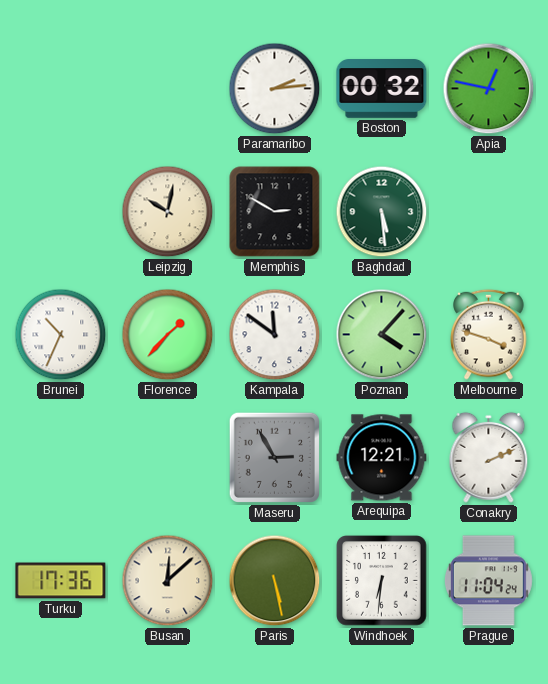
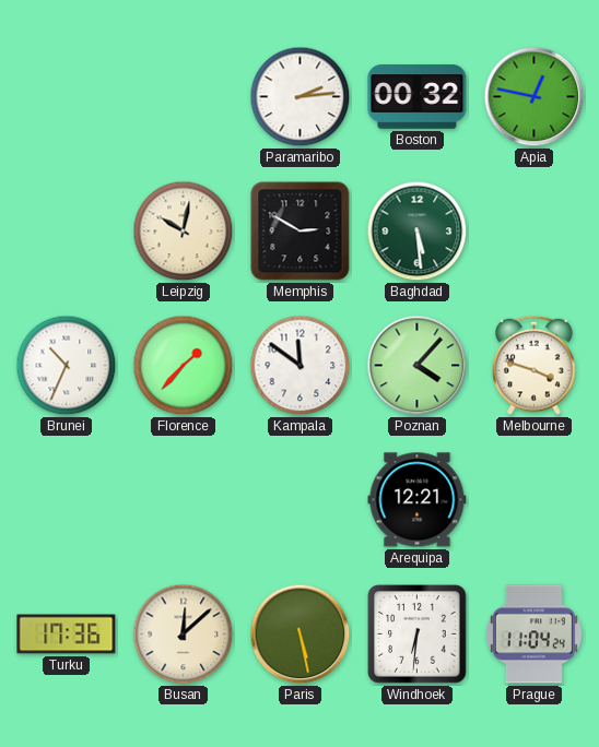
Maseru: 2:55 -> none (274, 457)
Conakry: 2:11 -> none (489, 457)
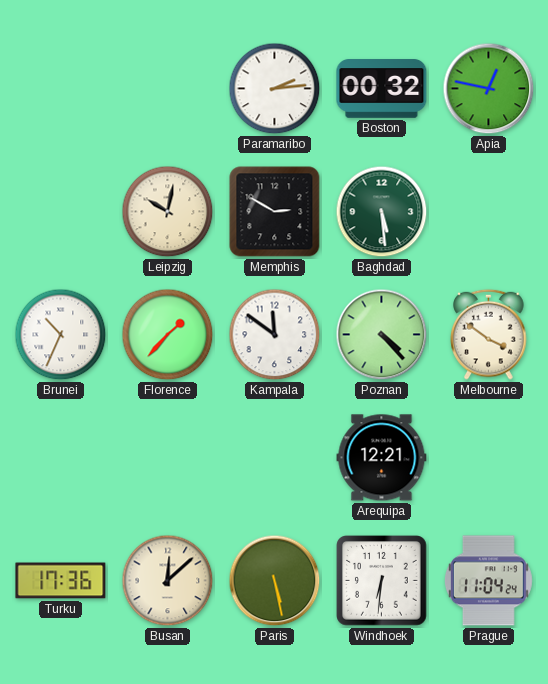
Poznan: 4:07 -> 4:23 (382, 335)
Melbourne: 3:48 -> 3:51 (489, 334)
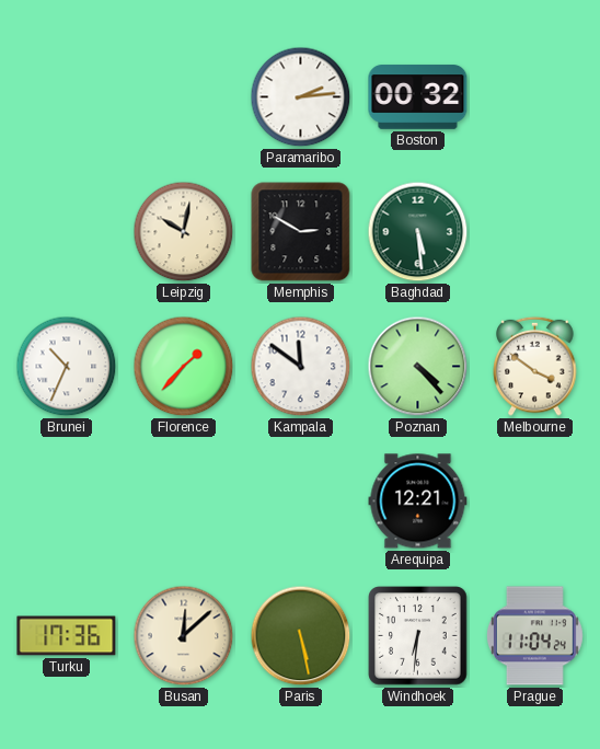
Apia: 12:47 -> none (489, 89)
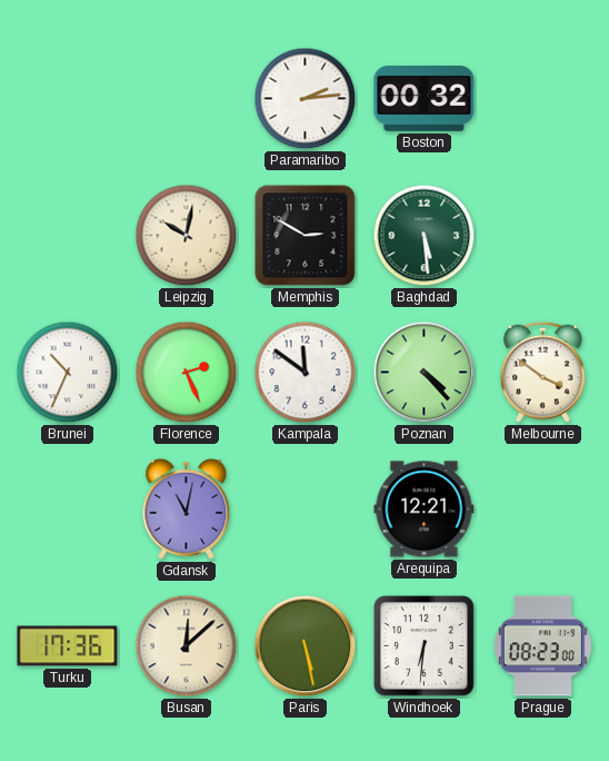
Florence: 1:37 -> 2:26 (187, 373)
Gdansk: none -> 11:02 (187, 508)
Prague: 11:04 -> 08:23 (542, 646)
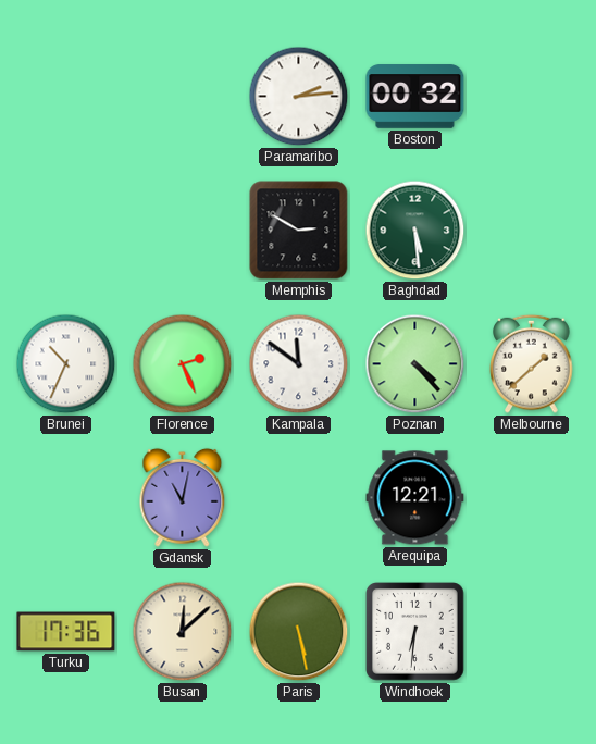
Leipzig: 10:02 -> none (187, 236)
Melbourne: 3:51 -> 1:38 (532, 363)
Prague: 08:23 -> none (542, 646)
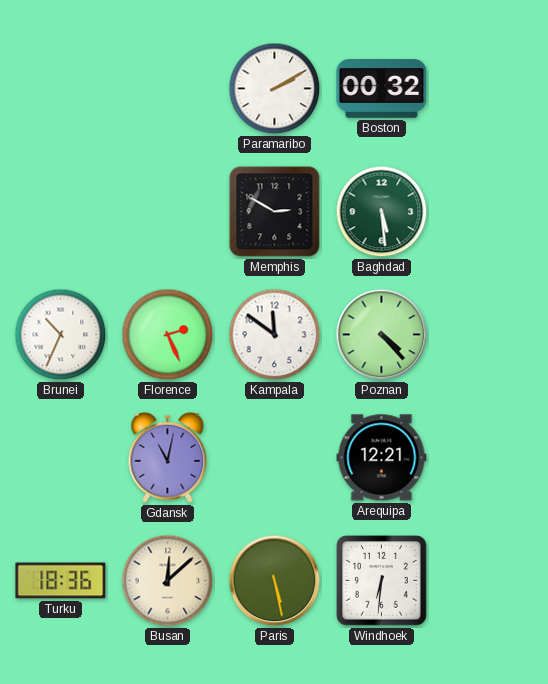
Paramaribo: 2:14 -> 2:10 (275, 89)
Melbourne: 1:38 -> none (532, 363)
Turku: 17:36 -> 18:36 (61, 581)
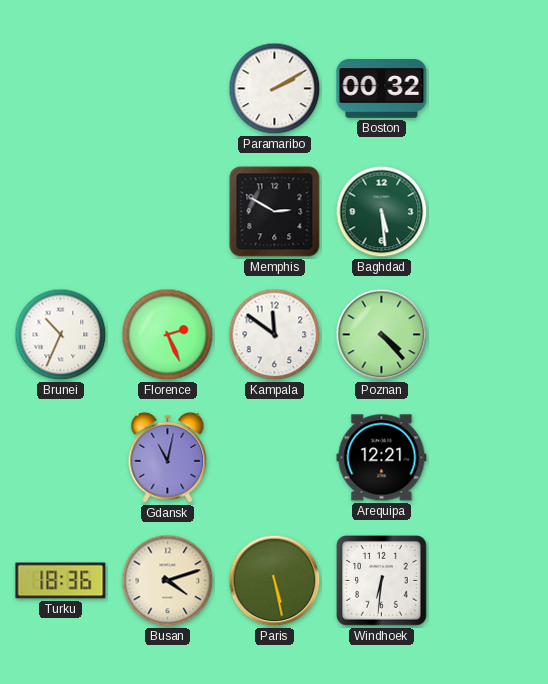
Busan: 12:08 -> 4:12 (168, 581)
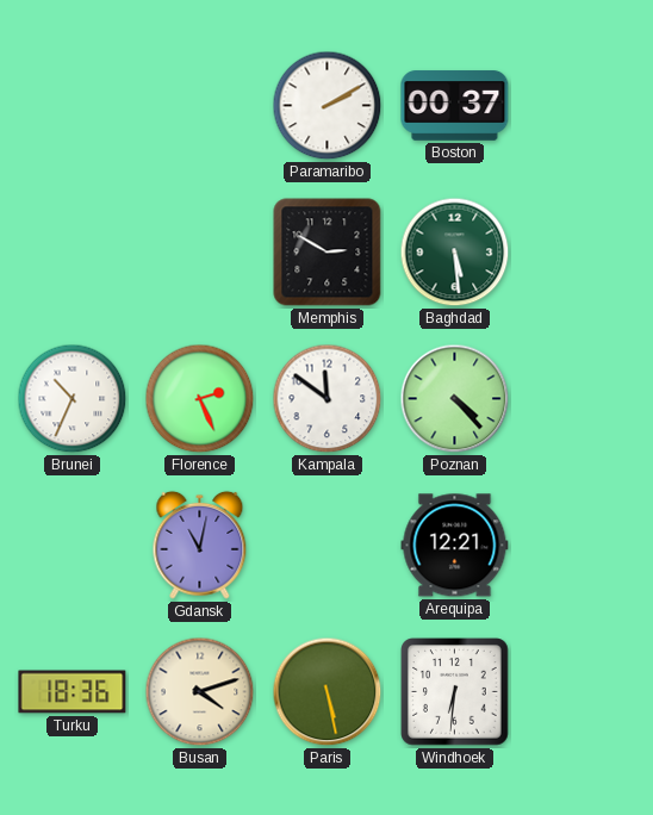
Boston: 00:32 -> 00:37 (455, 106)
